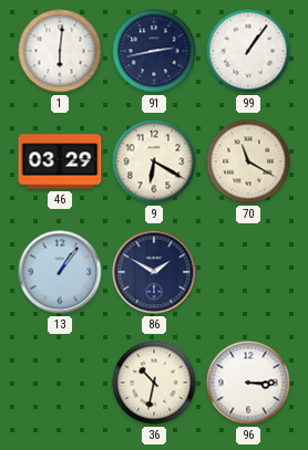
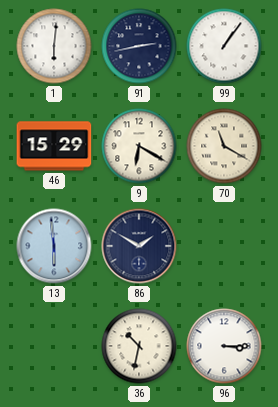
46: 03:29 -> 15:29 (54, 146)
13: 1:06 -> 5:59 (54, 246)
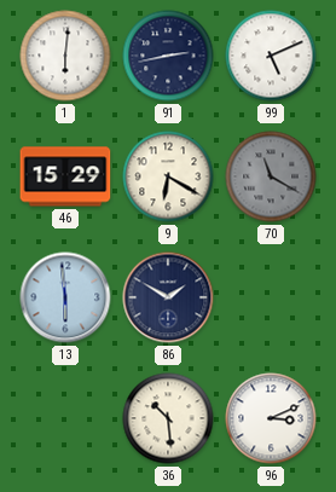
99: 1:06 -> 5:11 (271, 56)
70 dial: cream -> grey (271, 176)
36: 10:32 -> 10:29 (168, 418)
96: 3:15 -> 3:11 (271, 418)
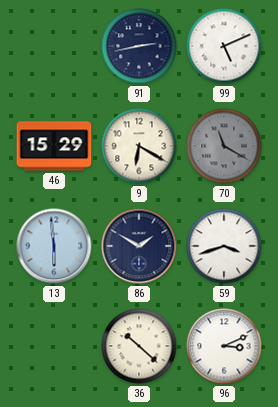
1: 6:01 -> none (65, 56)
59: none -> 3:42 (224, 246)
36: 10:29 -> 10:22 (139, 346)
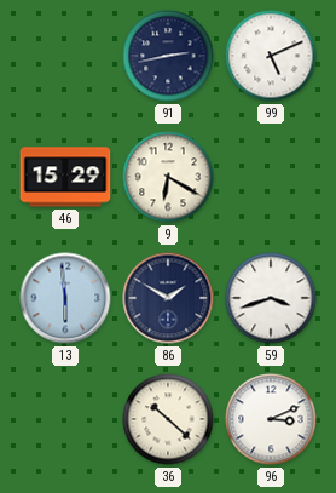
70: 11:20 -> none (224, 146)
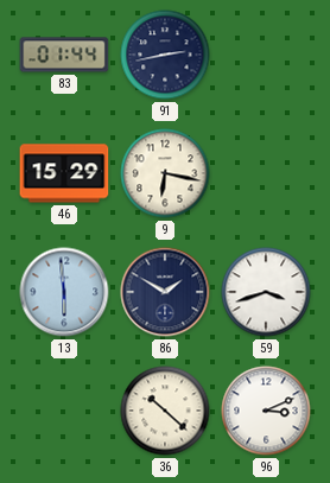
83: none -> 01:44 (64, 55)
99: 5:11 -> none (271, 56)
9: 6:20 -> 6:17 (165, 173)
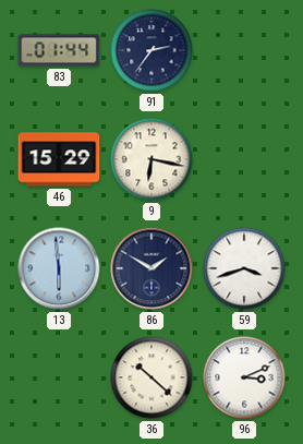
91: 2:43 -> 2:36 (152, 50)
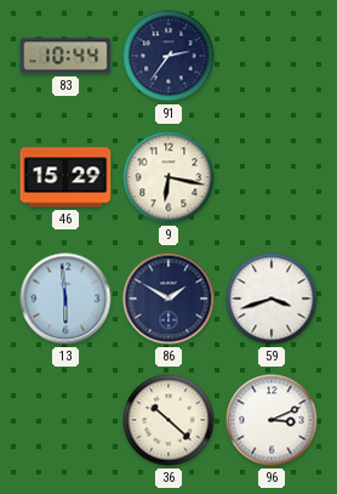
83: 01:44 -> 10:44 (65, 56)
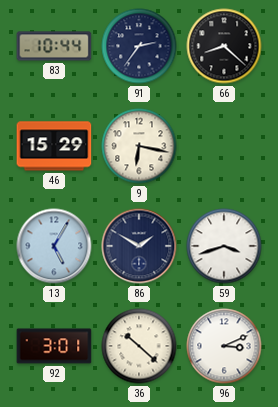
66: none -> 8:22 (224, 46)
13: 5:59 -> 5:05 (54, 246)
92: none -> 3:01 (54, 346)
